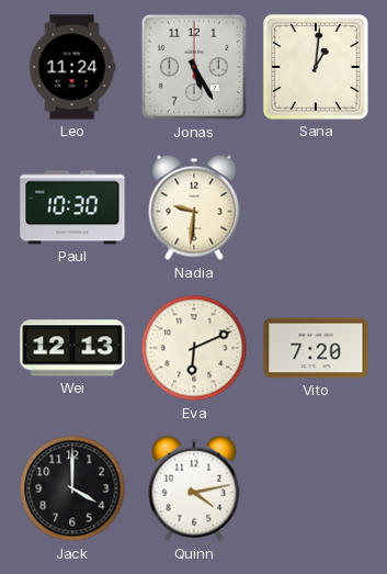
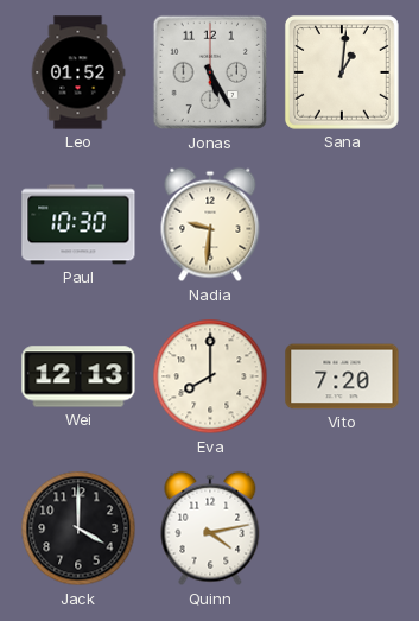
Leo: 11:24 -> 01:52 (78, 72)
Eva: 6:11 -> 8:00 (210, 376)
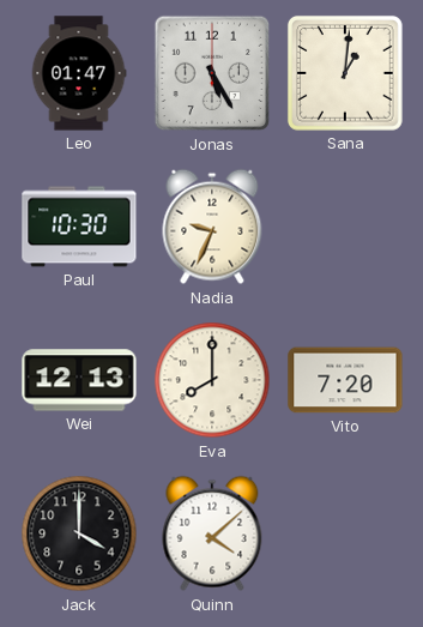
Leo: 01:52 -> 01:47 (79, 73)
Nadia: 9:31 -> 9:34 (212, 227)
Quinn: 4:13 -> 4:08 (212, 533)
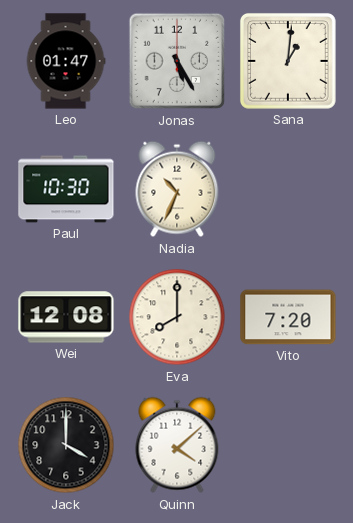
Nadia: 9:34 -> 10:34 (177, 189)
Wei: 12:13 -> 12:08 (66, 317)
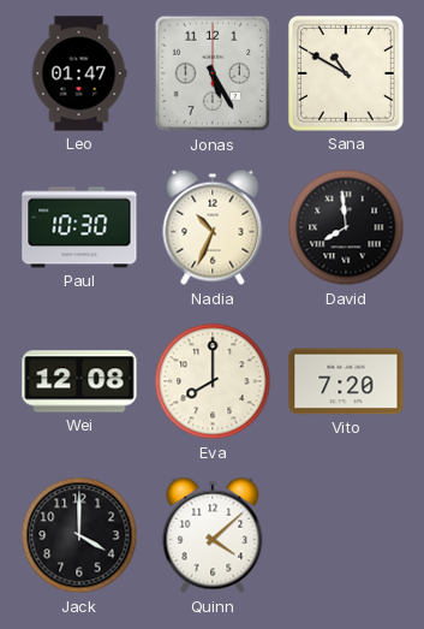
Sana: 1:01 -> 10:50 (346, 73)
David: none -> 7:59 (346, 227)
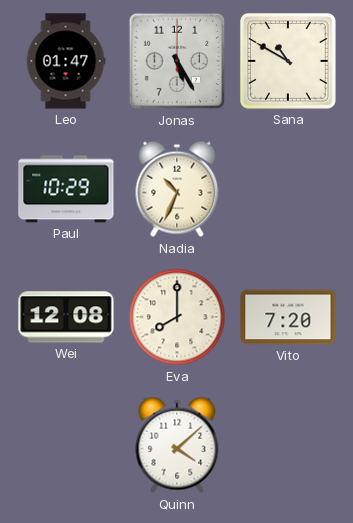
Paul: 10:30 -> 10:29 (66, 189)
David: 7:59 -> none (346, 227)
Jack: 4:00 -> none (79, 535)
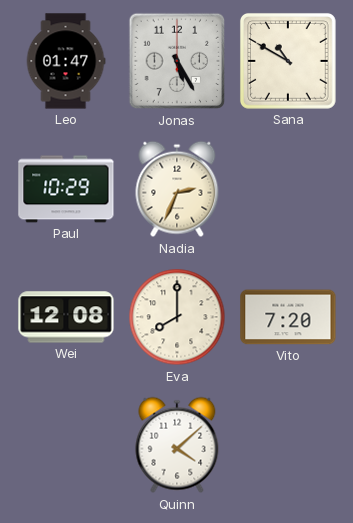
Nadia: 10:34 -> 2:34 (177, 189)
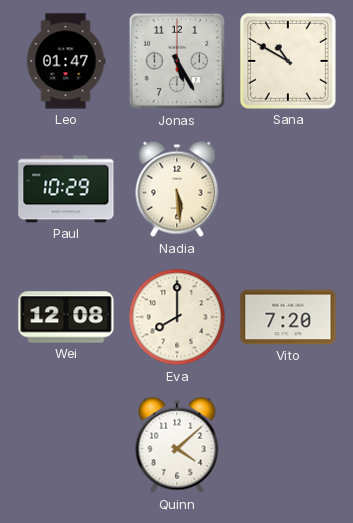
Nadia: 2:34 -> 5:29 (177, 189)
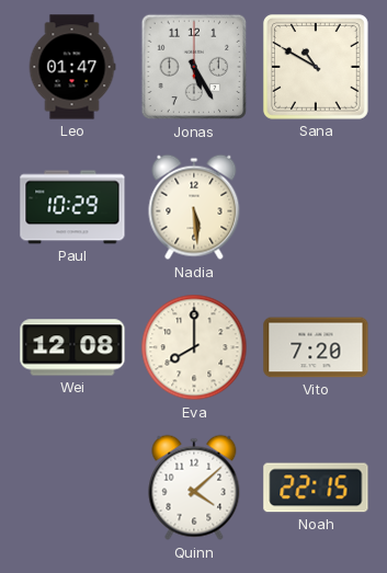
Noah: none -> 22:15 (316, 488)
